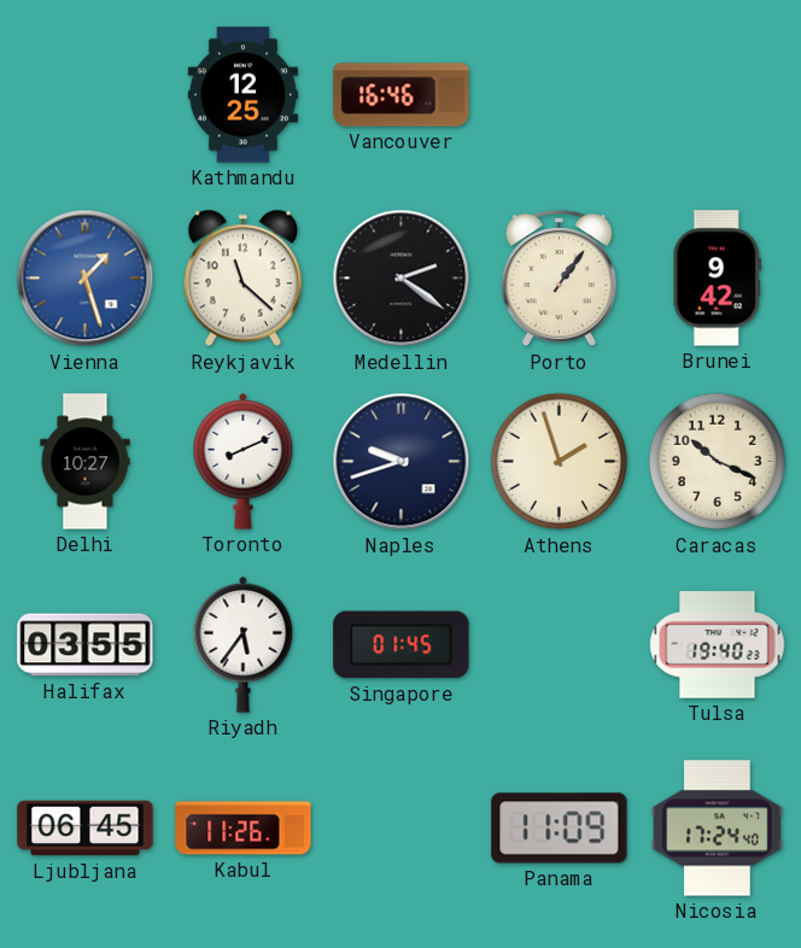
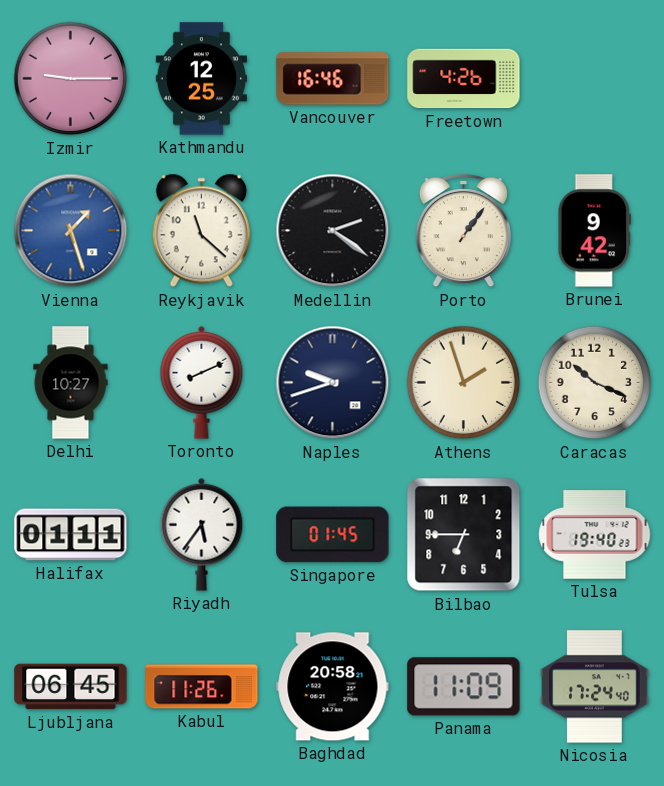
Izmir: none -> 9:15 (71, 79)
Freetown: none -> 4:26 (464, 79)
Halifax: 03:55 -> 01:11 (71, 535)
Bilbao: none -> 6:45 (464, 535)
Baghdad: none -> 20:58 (333, 687)
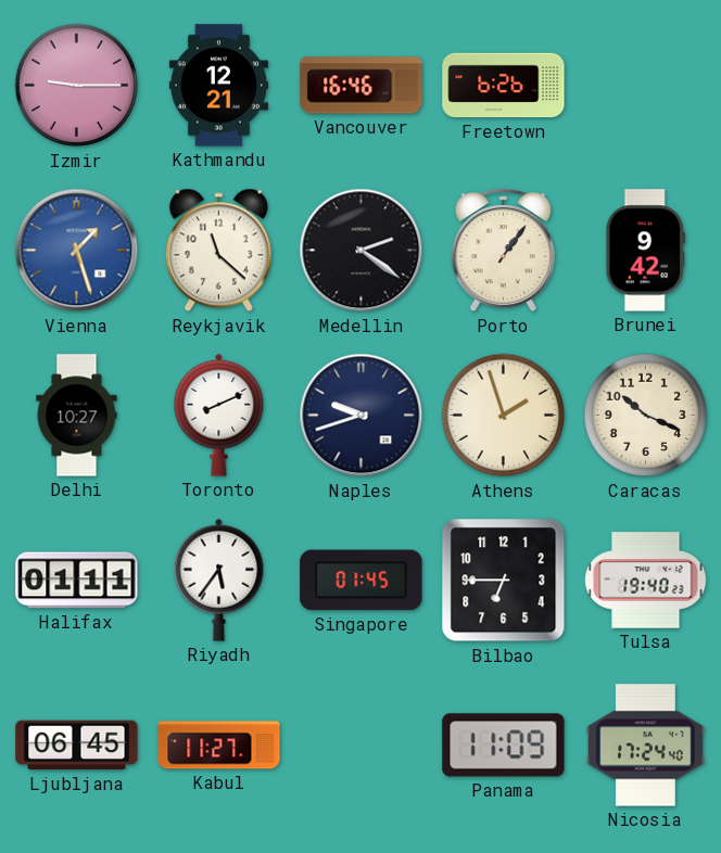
Kathmandu: 12:25 -> 12:21 (218, 86)
Freetown: 4:26 -> 6:26 (504, 86)
Kabul: 11:26 -> 11:27 (219, 746)
Baghdad: 20:58 -> none (333, 687)
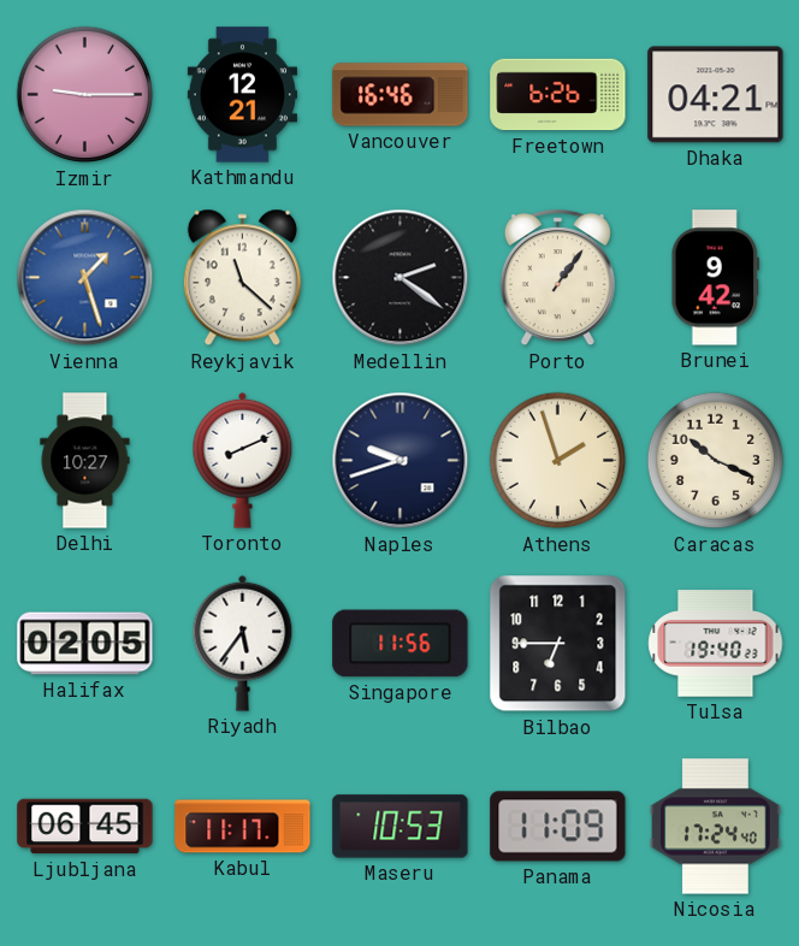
Dhaka: none -> 04:21 (716, 95)
Halifax: 01:11 -> 02:05 (85, 644)
Singapore: 01:45 -> 11:56 (401, 644)
Kabul: 11:27 -> 11:17 (243, 827)
Maseru: none -> 10:53 (401, 827)
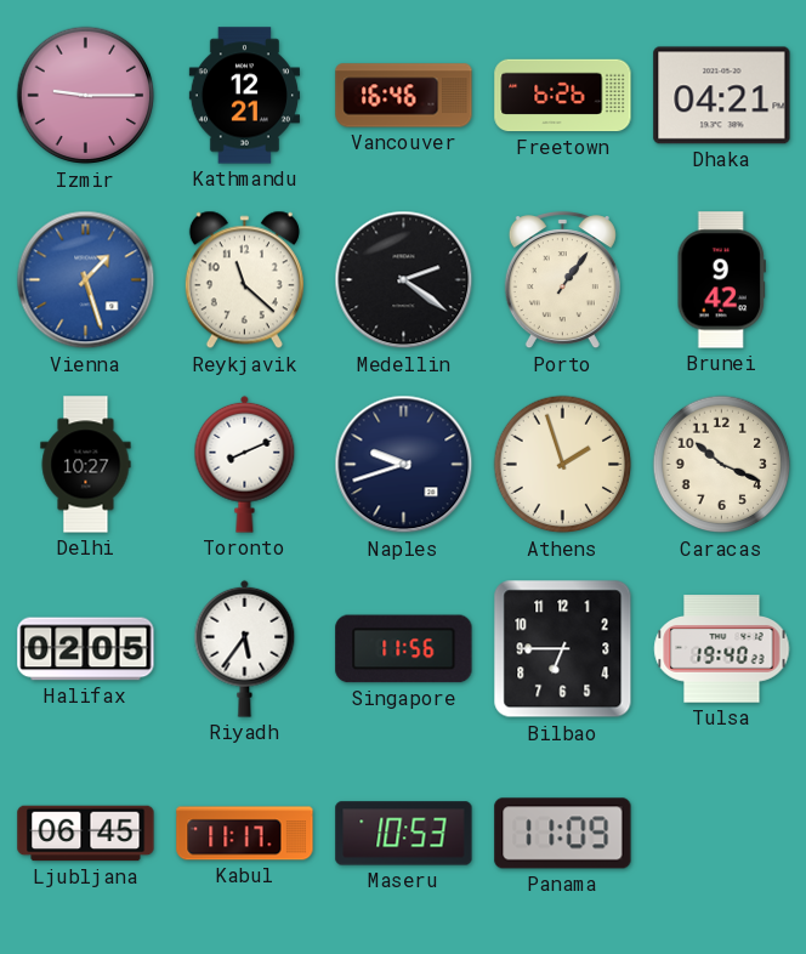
Nicosia: 17:24 -> none (715, 827)
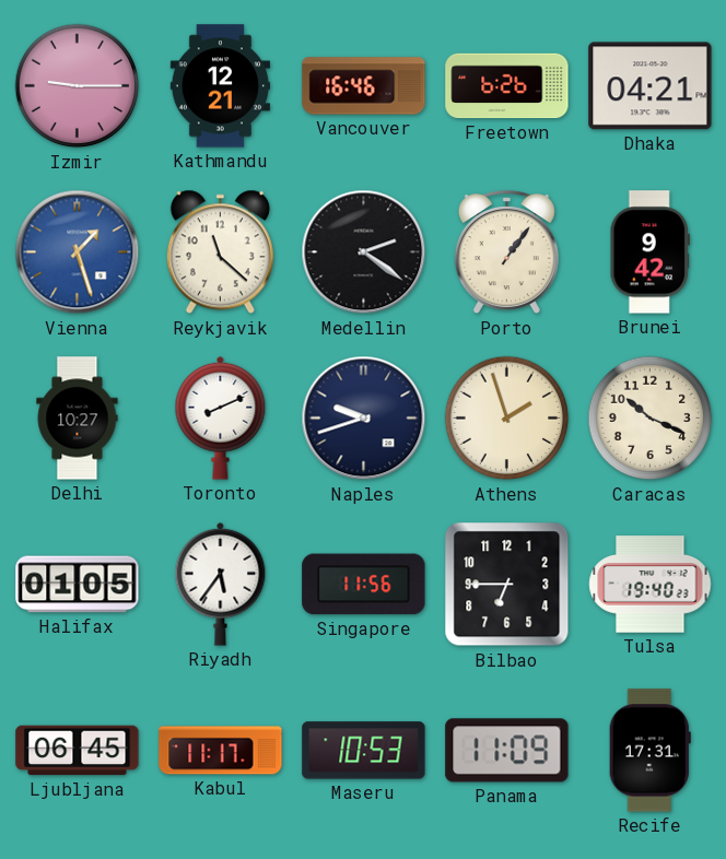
Halifax: 02:05 -> 01:05 (78, 585)
Recife: none -> 17:31 (649, 751)
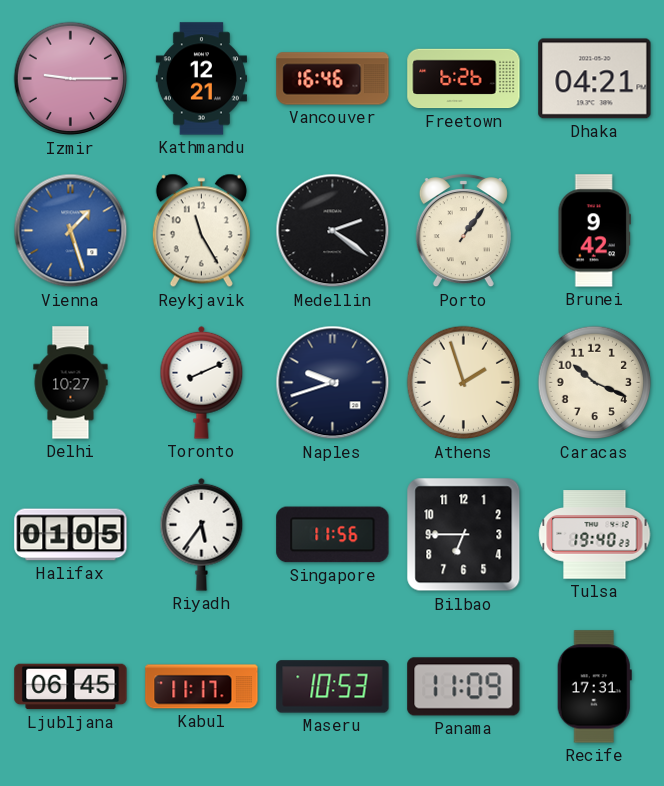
Reykjavik: 11:22 -> 11:25 (201, 231)
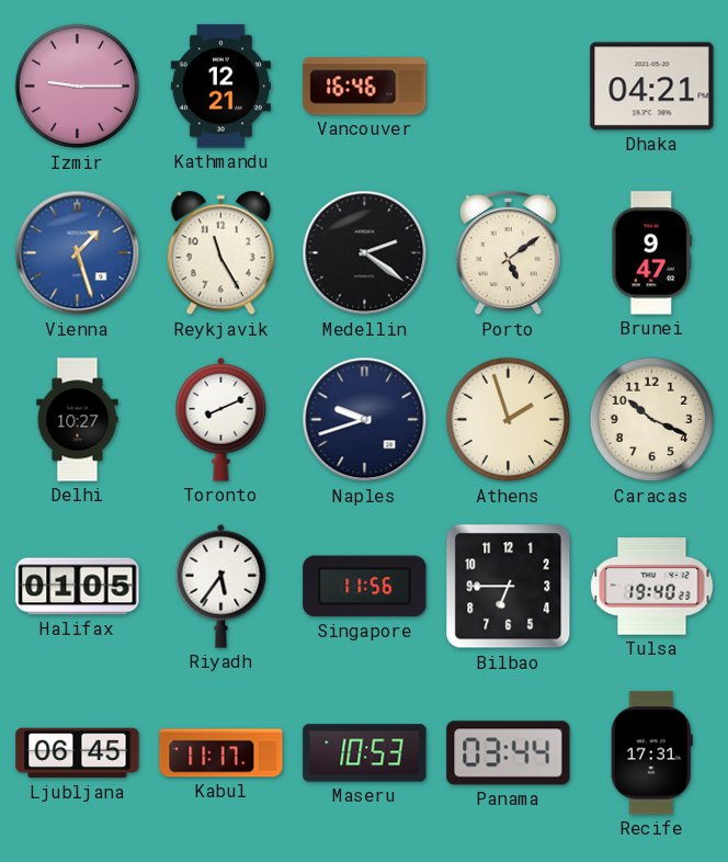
Freetown: 6:26 -> none (464, 79)
Porto: 1:06 -> 5:09 (508, 253)
Brunei: 9:42 -> 9:47 (651, 253)
Panama: 11:09 -> 03:44 (509, 753)
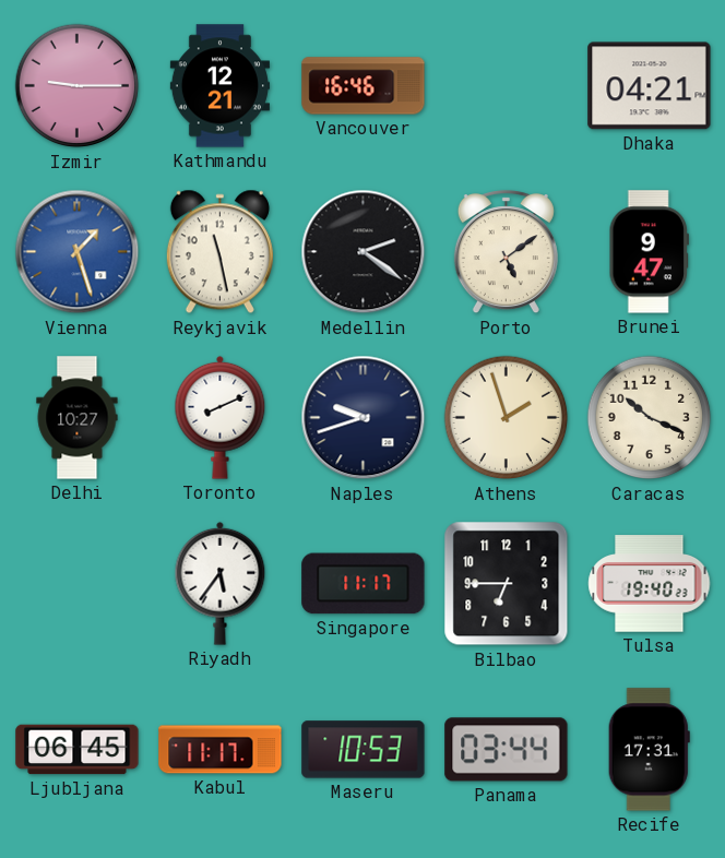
Reykjavik: 11:25 -> 11:28 (219, 252)
Halifax: 01:05 -> none (78, 587)
Singapore: 11:56 -> 11:17 (364, 584)
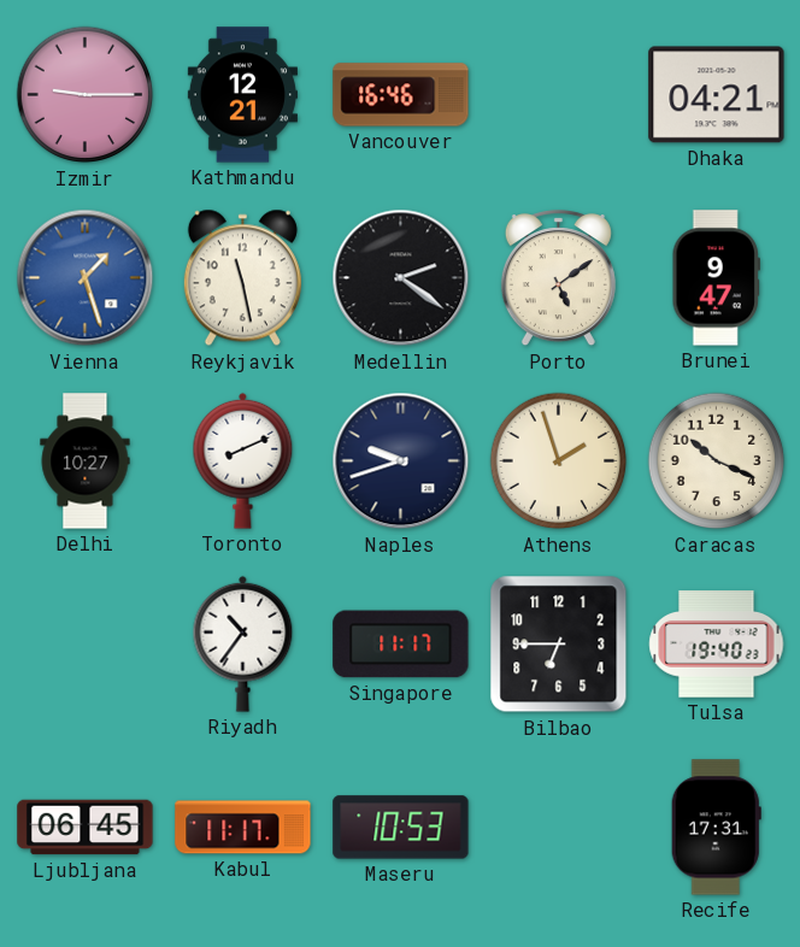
Riyadh: 5:36 -> 10:36 (243, 643)
Panama: 03:44 -> none (507, 750)
